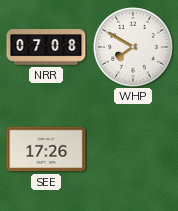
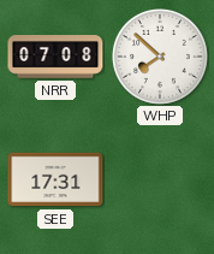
WHP: 7:50 -> 7:52 (161, 58)
SEE: 17:26 -> 17:31 (55, 179)
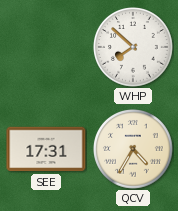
NRR: 07:08 -> none (55, 57)
QCV: none -> 4:35 (134, 150)
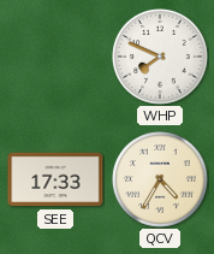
WHP: 7:52 -> 7:49 (161, 58)
SEE: 17:31 -> 17:33 (55, 179)
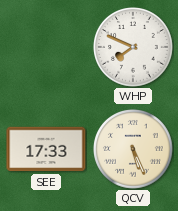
QCV: 4:35 -> 5:26 (134, 150)
